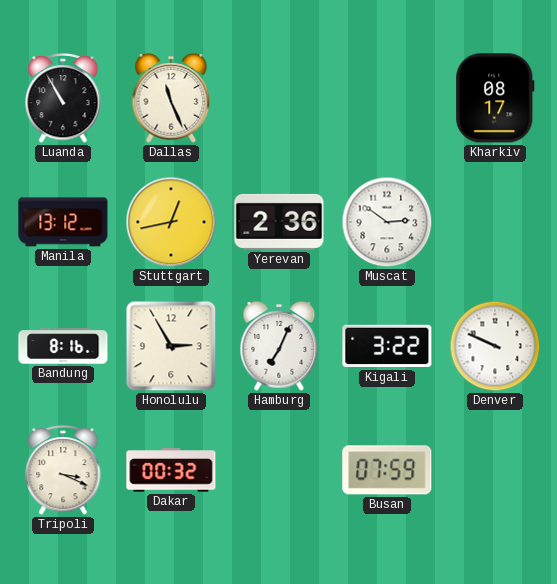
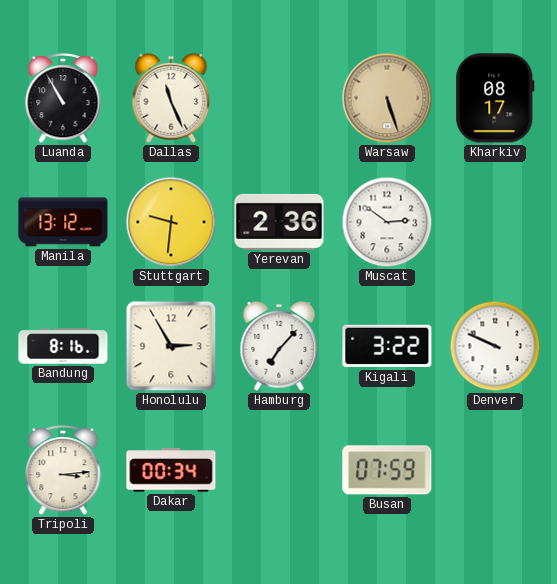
Warsaw: none -> 5:27 (387, 98)
Stuttgart: 12:43 -> 9:31 (171, 222)
Hamburg: 7:04 -> 7:07 (279, 347)
Tripoli: 3:19 -> 3:14 (63, 471)
Dakar: 00:32 -> 00:34 (171, 470)
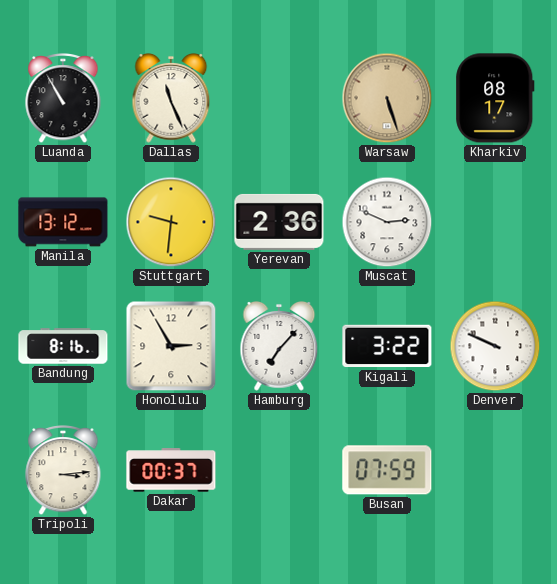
Muscat: 2:51 -> 2:49 (387, 222)
Dakar: 00:34 -> 00:37 (171, 470)
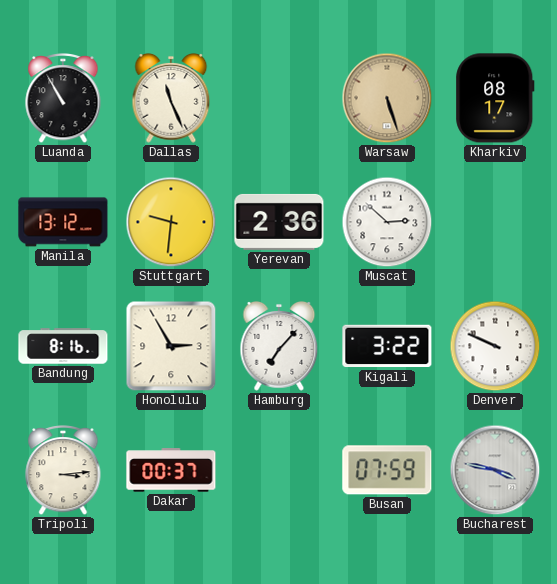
Muscat: 2:49 -> 2:52 (387, 222)
Bucharest: none -> 3:47 (495, 470)
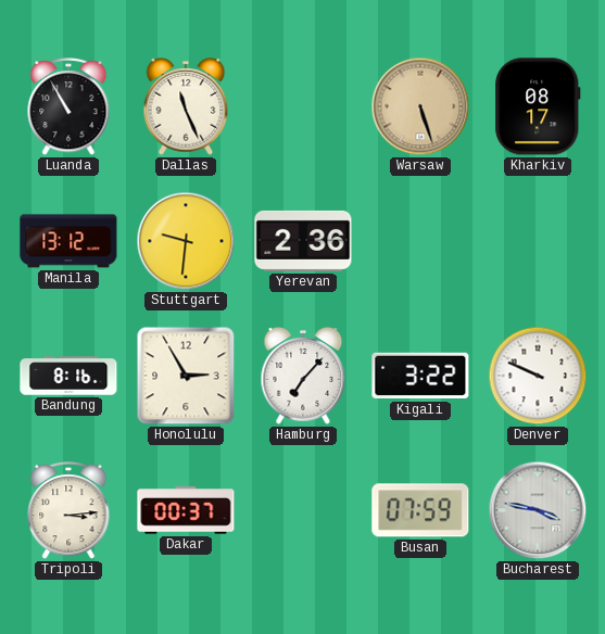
Muscat: 2:52 -> none (387, 222)
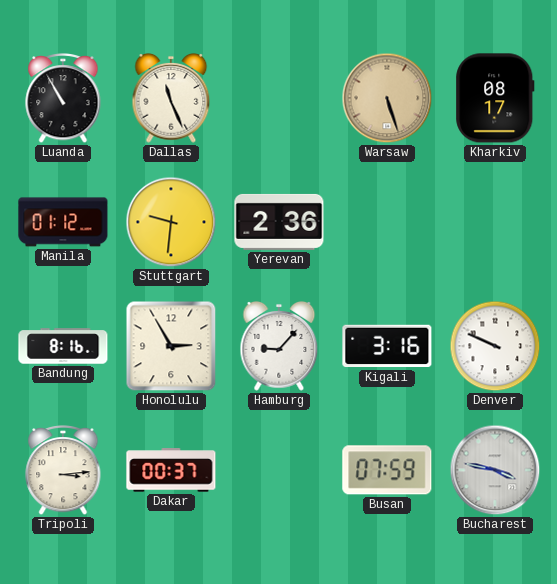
Manila: 13:12 -> 01:12 (63, 222)
Hamburg: 7:07 -> 9:07 (279, 347)
Kigali: 3:22 -> 3:16 (387, 346)
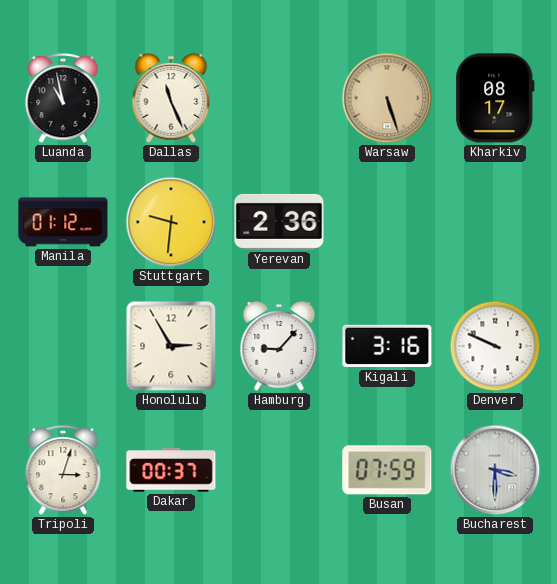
Luanda: 10:55 -> 10:58 (63, 99)
Bandung: 8:16 -> none (63, 346)
Tripoli: 3:14 -> 3:03 (63, 471)
Bucharest: 3:47 -> 3:30 (495, 470)
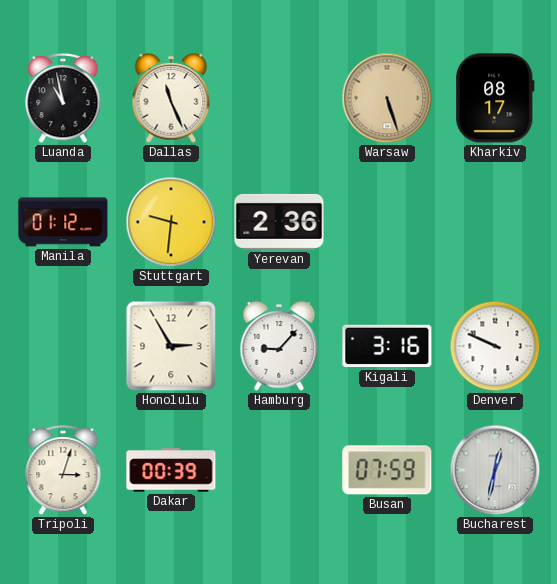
Dakar: 00:37 -> 00:39 (171, 470)
Bucharest: 3:30 -> 12:32 (495, 470)
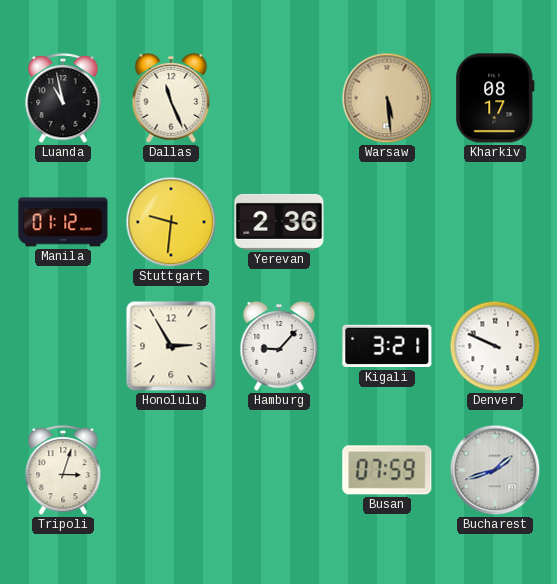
Warsaw: 5:27 -> 5:29 (387, 98)
Kigali: 3:16 -> 3:21 (387, 346)
Dakar: 00:39 -> none (171, 470)
Bucharest: 12:32 -> 1:42 (495, 470)
